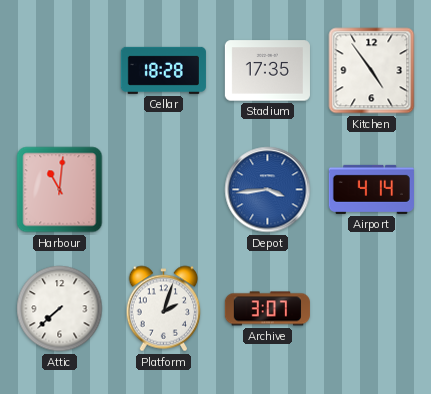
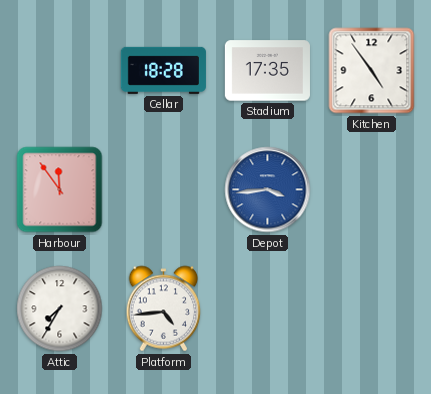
Harbour: 11:01 -> 11:54 (60, 190)
Airport: 4:14 -> none (371, 189)
Attic: 7:38 -> 7:35 (60, 309)
Platform: 2:03 -> 4:44 (164, 309)
Archive: 3:07 -> none (267, 309)
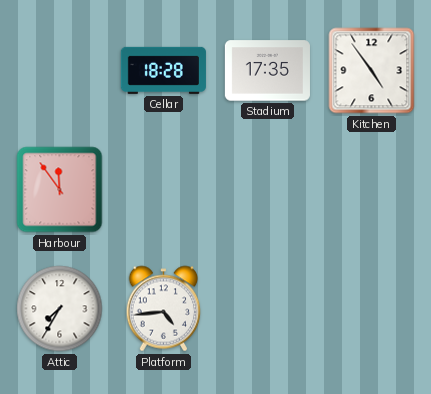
Depot: 3:44 -> none (268, 190)
